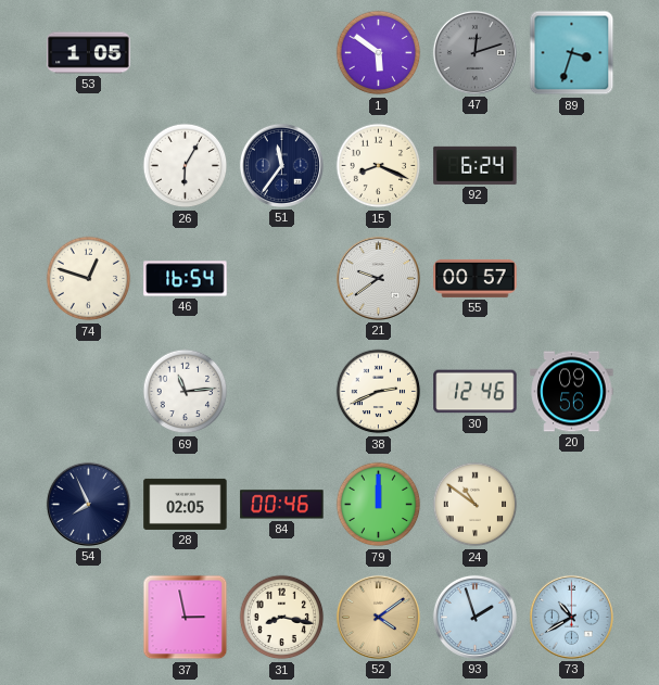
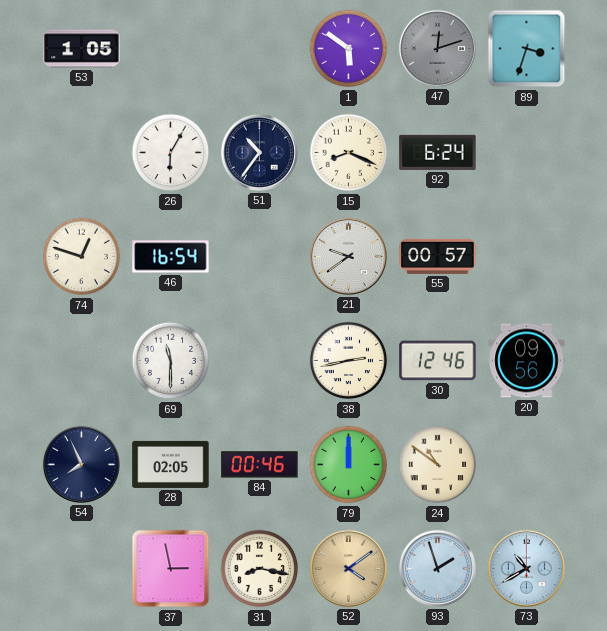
51: 11:36 -> 10:36 (259, 152)
69: 11:14 -> 11:30 (171, 361)
38: 2:41 -> 2:43 (349, 361)
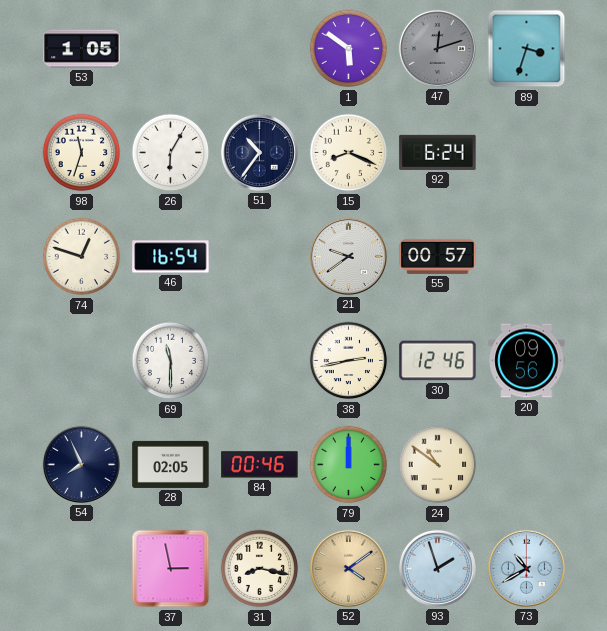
98: none -> 11:33 (82, 153)
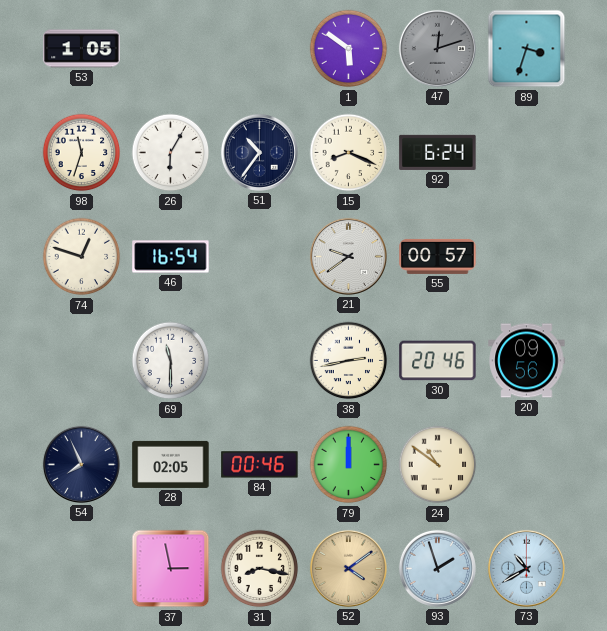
30: 12:46 -> 20:46 (438, 361)
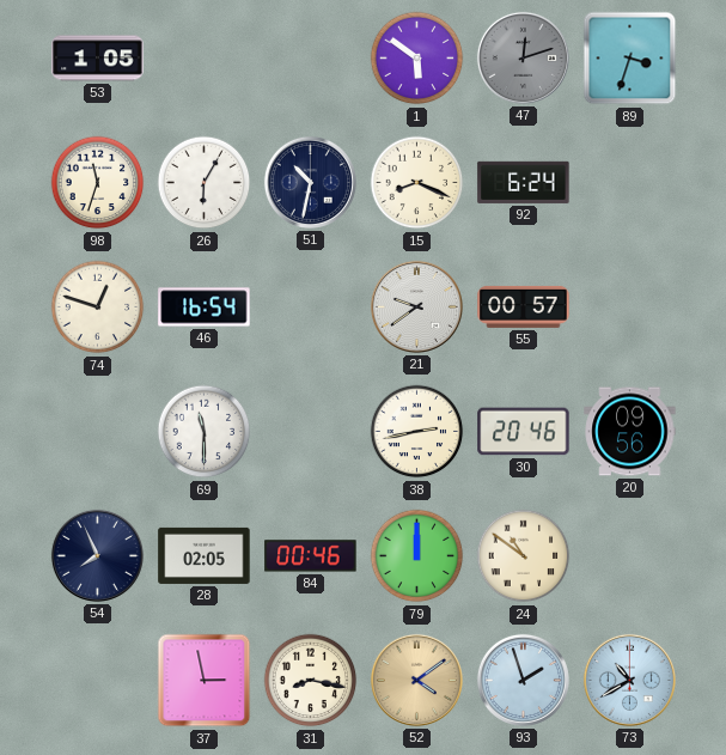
51: 10:36 -> 10:32 (310, 182)
